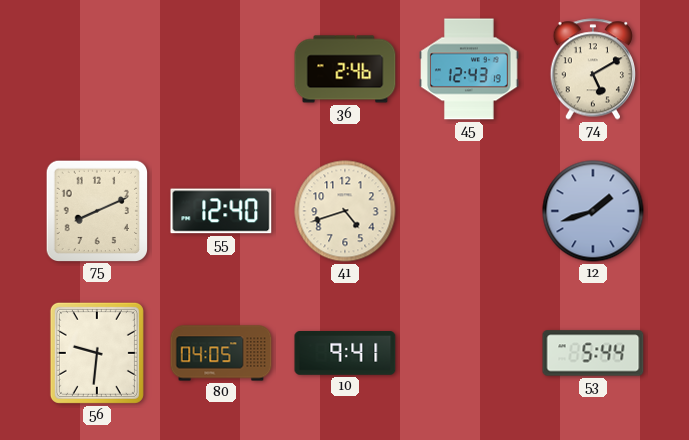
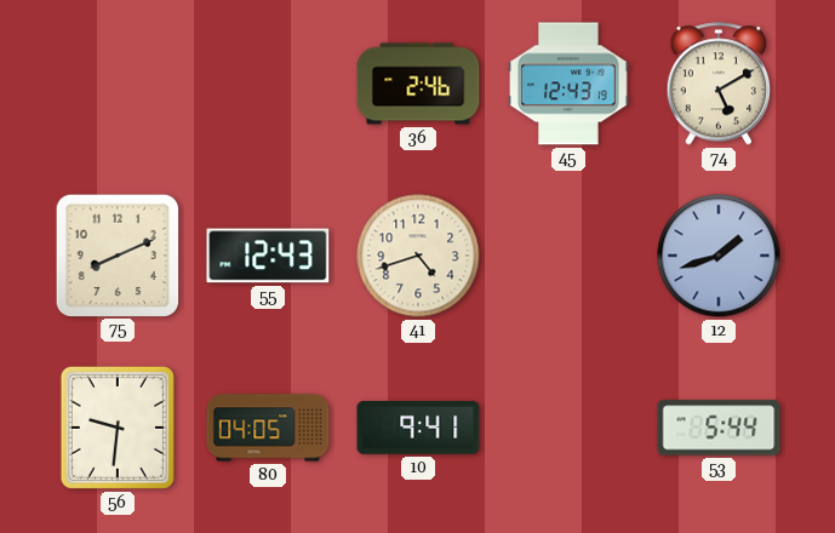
55: 12:40 -> 12:43 (268, 256)
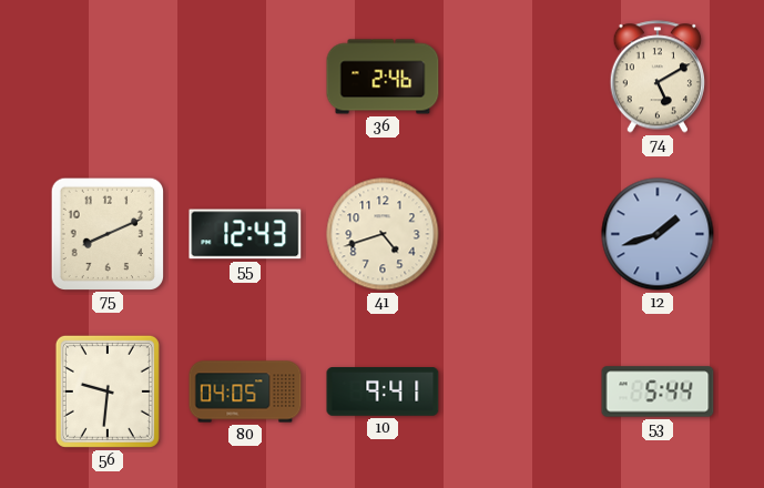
45: 12:43 -> none (568, 84)
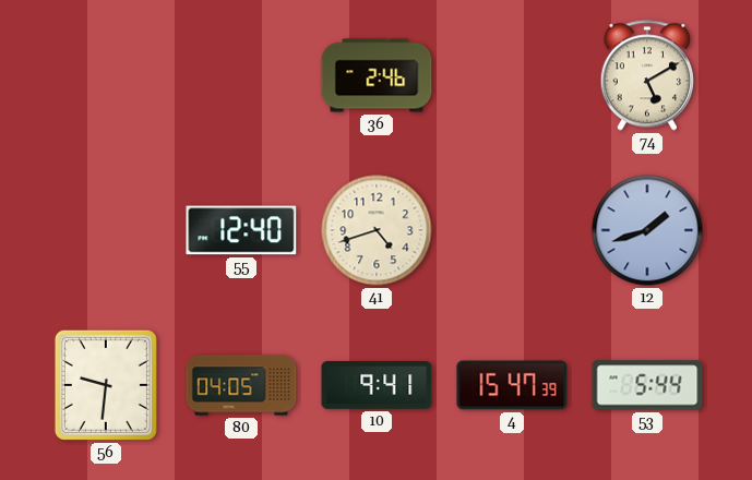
75: 8:11 -> none (106, 233)
55: 12:43 -> 12:40 (241, 230)
4: none -> 15:47 (512, 385)
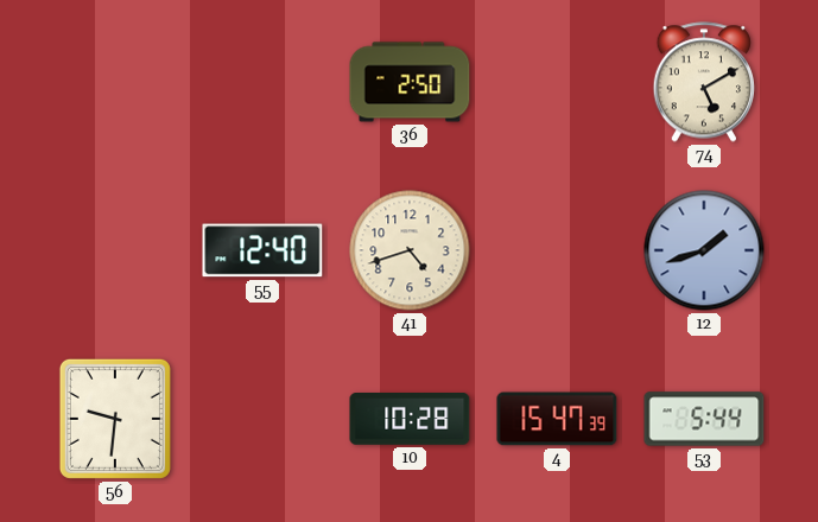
36: 2:46 -> 2:50 (410, 82)
80: 04:05 -> none (241, 385)
10: 9:41 -> 10:28 (410, 420)
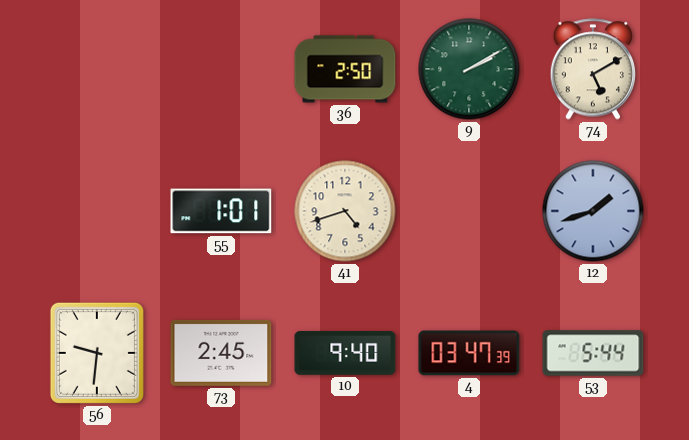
9: none -> 2:10 (469, 69)
55: 12:40 -> 1:01 (221, 211)
73: none -> 2:45 (221, 353)
10: 10:28 -> 9:40 (345, 354)
4: 15:47 -> 03:47 (469, 353)
